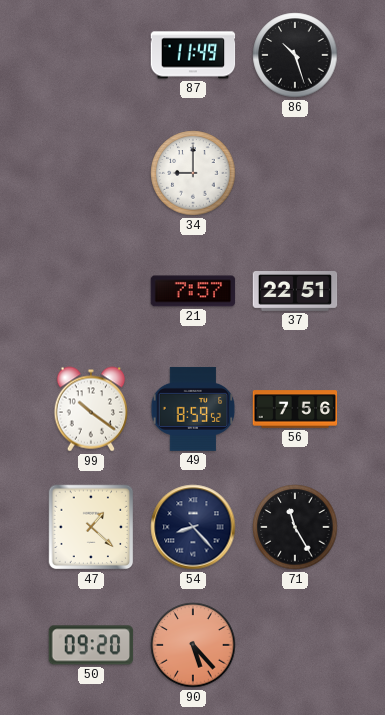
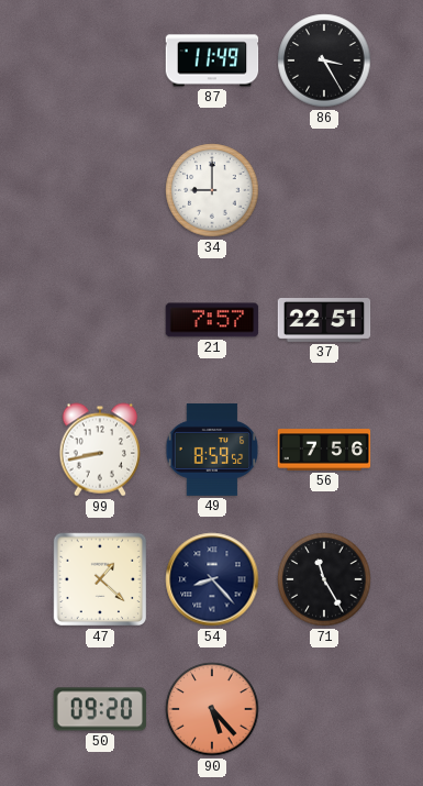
86: 10:27 -> 3:25 (324, 60)
99: 10:21 -> 8:43 (100, 450)
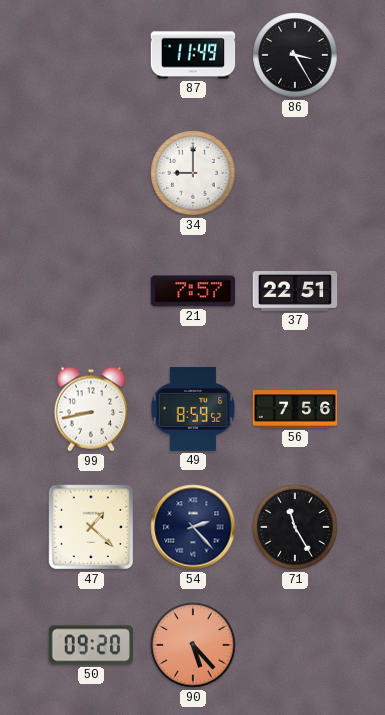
54: 8:23 -> 2:23 (193, 527)
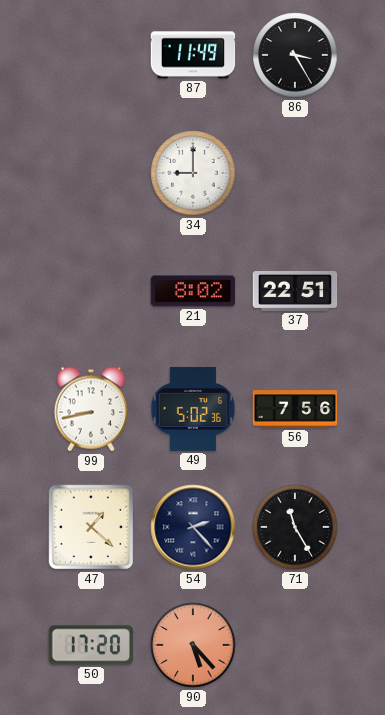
21: 7:57 -> 8:02 (193, 291)
49: 8:59 -> 5:02 (193, 409)
50: 09:20 -> 17:20 (91, 645)
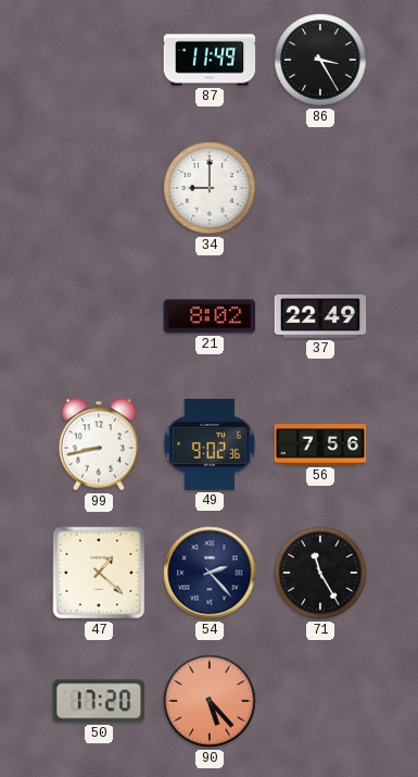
37: 22:51 -> 22:49 (320, 317)
49: 5:02 -> 9:02 (210, 444)
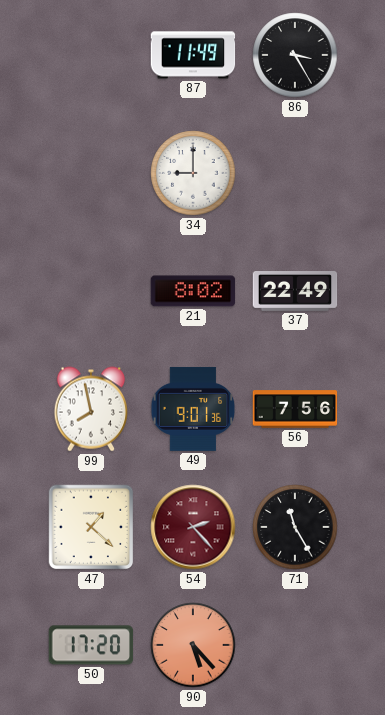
99: 8:43 -> 7:58 (91, 409)
49: 9:02 -> 9:01 (193, 409)
54 dial: navy -> burgundy (193, 527)
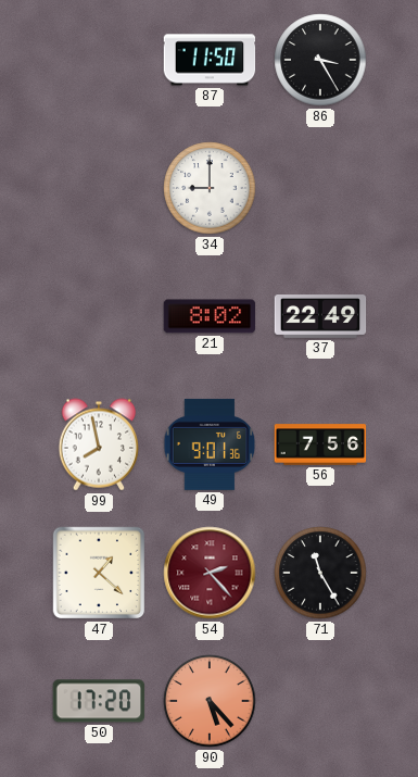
87: 11:49 -> 11:50 (210, 60)
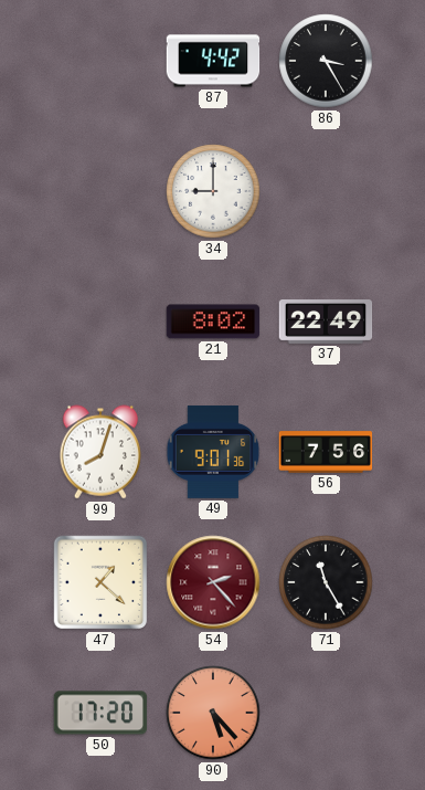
87: 11:50 -> 4:42 (213, 61)
99: 7:58 -> 8:03 (100, 452)
